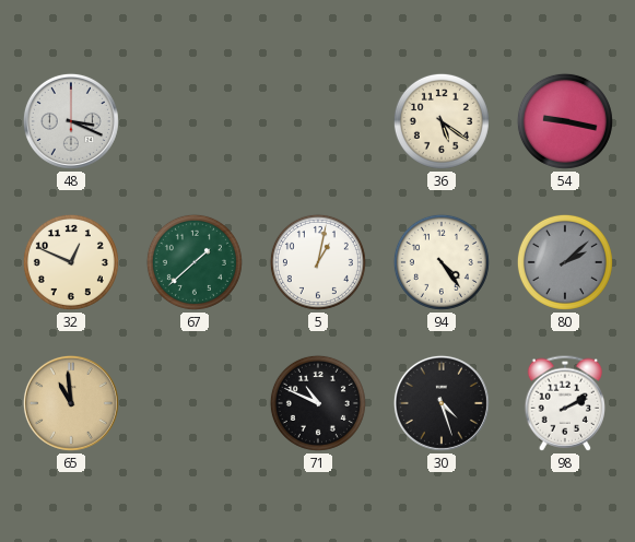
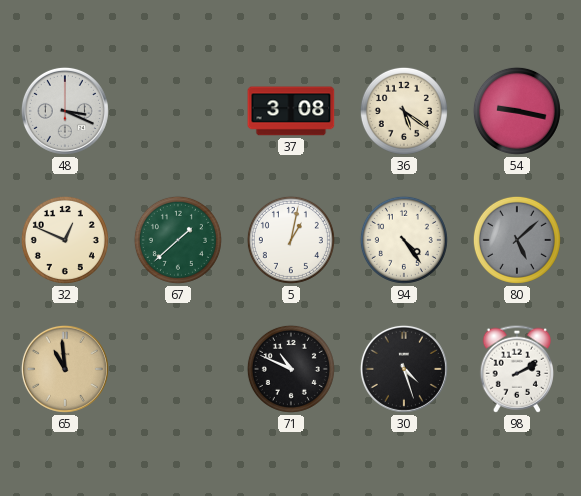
37: none -> 3:08 (291, 111)
80: 2:08 -> 5:08 (517, 240)
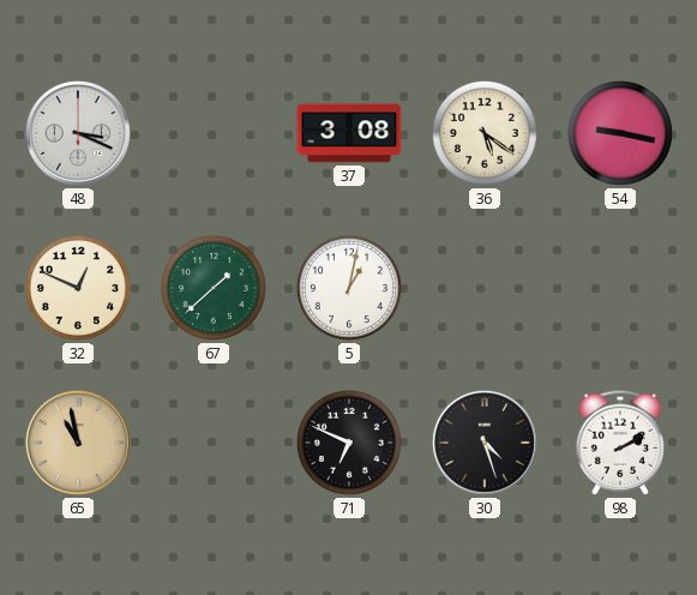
94: 4:24 -> none (404, 240)
80: 5:08 -> none (517, 240)
65: 10:59 -> 10:58 (78, 443)
71: 10:49 -> 6:49 (349, 443)
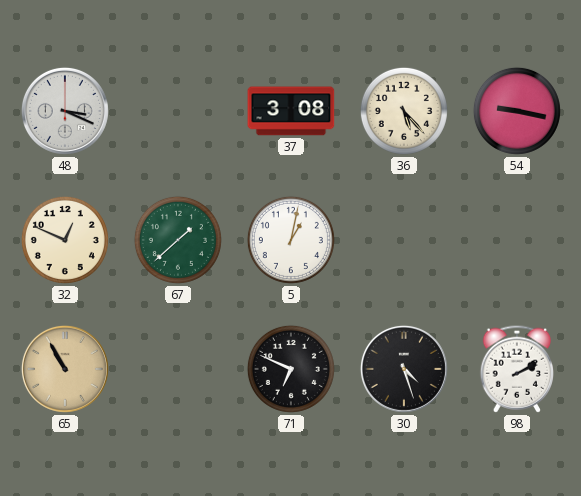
36: 5:21 -> 5:23 (404, 111)
65: 10:58 -> 10:55 (65, 369)
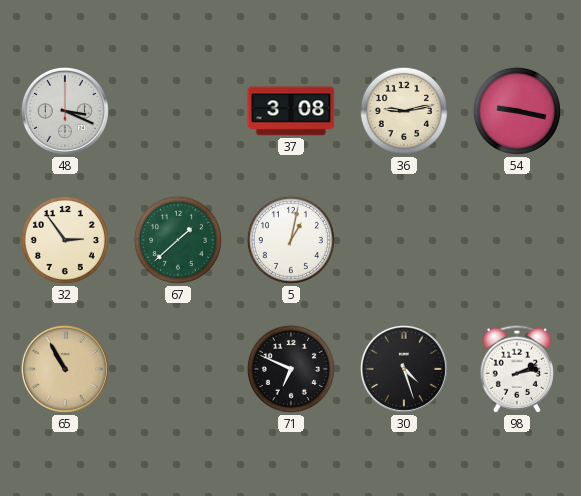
36: 5:23 -> 9:13 (404, 111)
32: 12:49 -> 2:54 (65, 240)
98: 2:10 -> 2:13 (516, 369)
